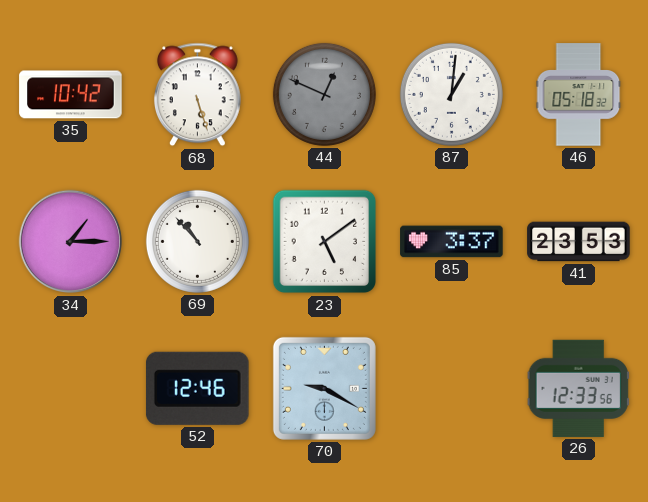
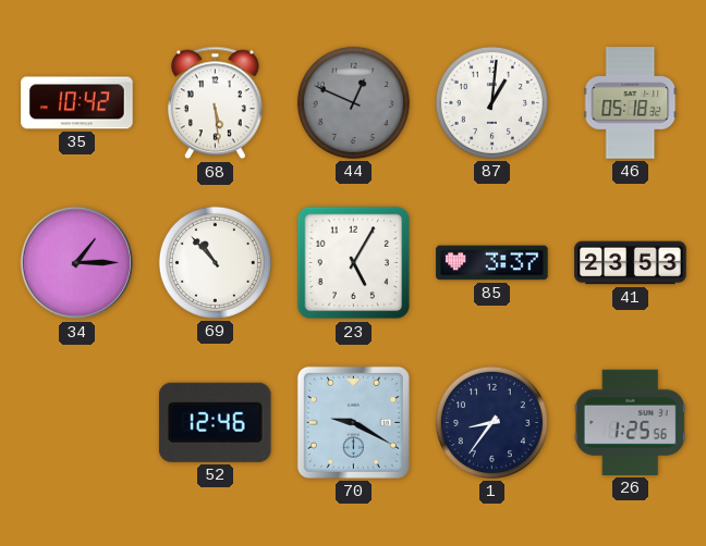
68: 5:27 -> 5:29 (215, 103)
23: 5:09 -> 5:05 (354, 263)
1: none -> 8:36 (491, 422)
26: 12:33 -> 1:25 (630, 422)
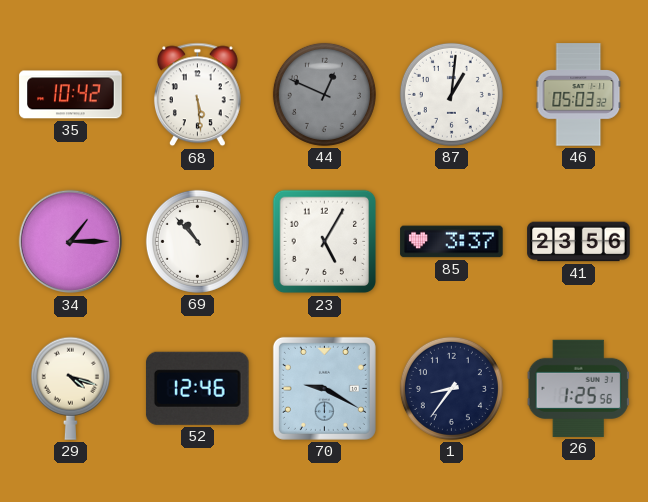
46: 05:18 -> 05:03 (579, 95)
41: 23:53 -> 23:56 (579, 242)
29: none -> 4:18 (70, 388)
